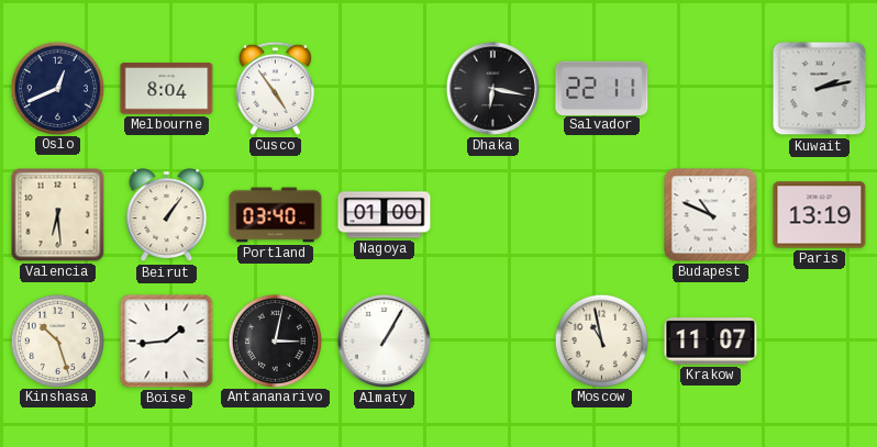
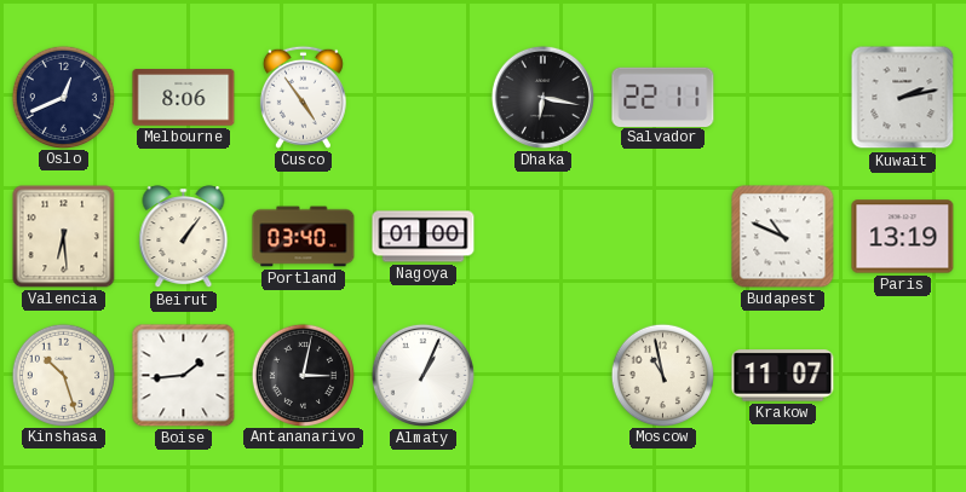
Melbourne: 8:04 -> 8:06 (184, 98)
Almaty: 1:05 -> 1:04 (422, 375)
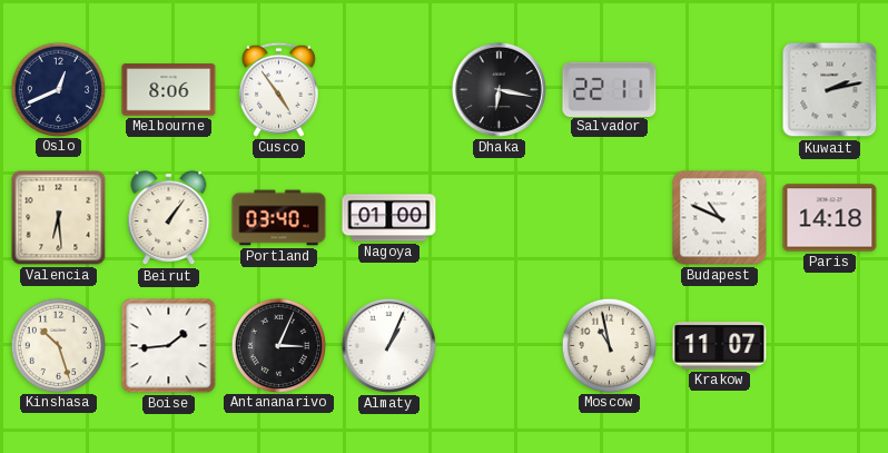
Paris: 13:19 -> 14:18 (830, 218)
Antananarivo: 3:02 -> 3:04 (278, 345)
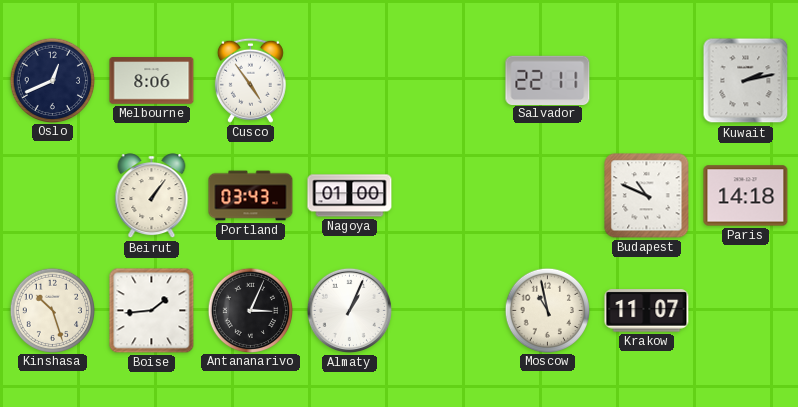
Dhaka: 6:17 -> none (499, 89)
Valencia: 6:29 -> none (59, 218)
Portland: 03:40 -> 03:43 (251, 196)
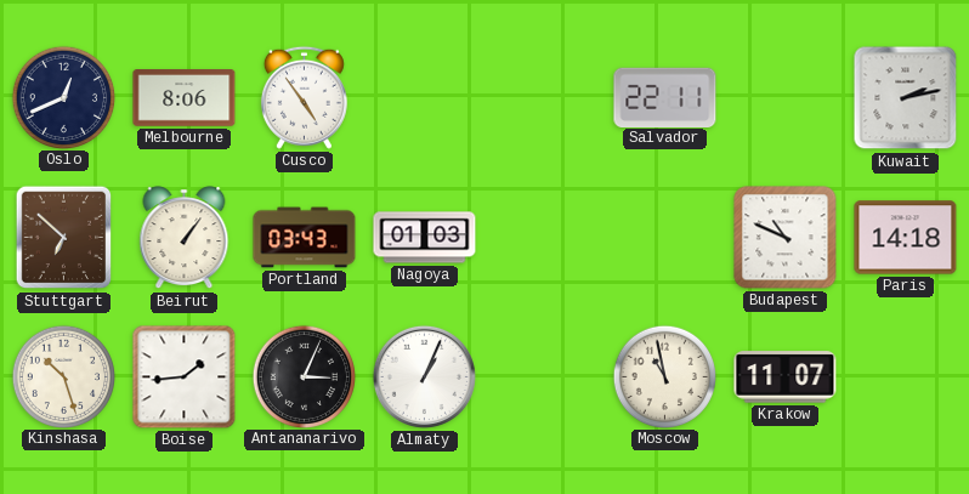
Stuttgart: none -> 6:52 (64, 238)
Nagoya: 01:00 -> 01:03 (425, 238)
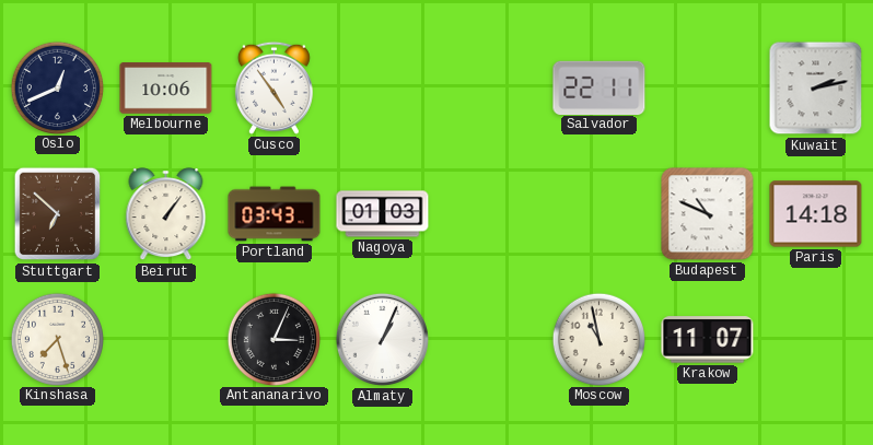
Melbourne: 8:06 -> 10:06 (166, 89)
Kinshasa: 10:27 -> 7:27 (57, 339)
Boise: 1:44 -> none (185, 377)
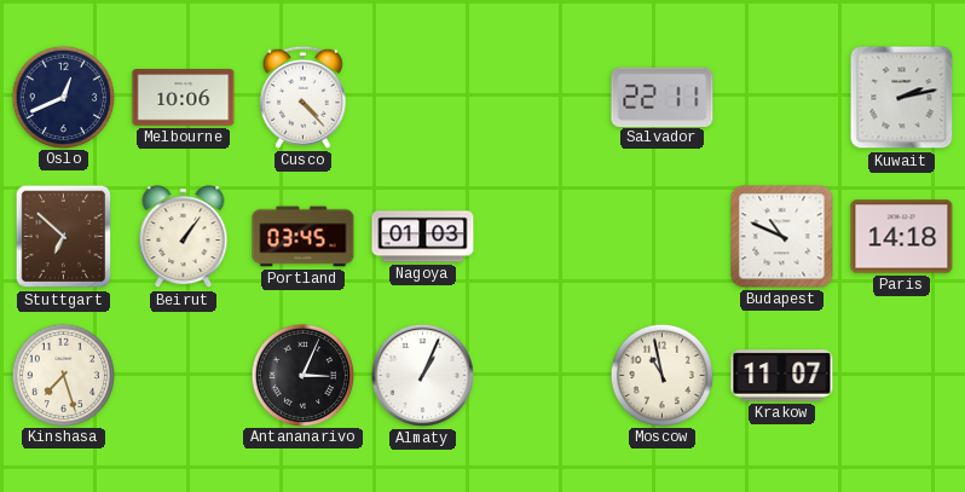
Cusco: 4:54 -> 4:23 (302, 97)
Portland: 03:43 -> 03:45 (304, 237)
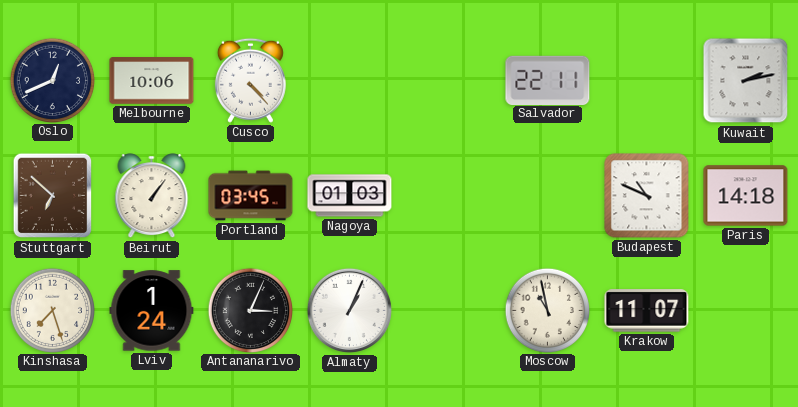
Lviv: none -> 1:24 (152, 311)
